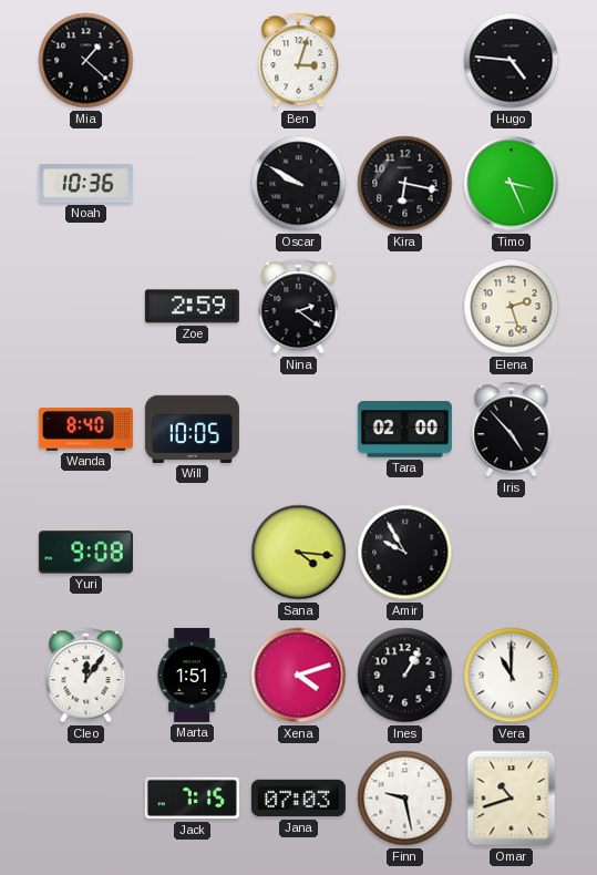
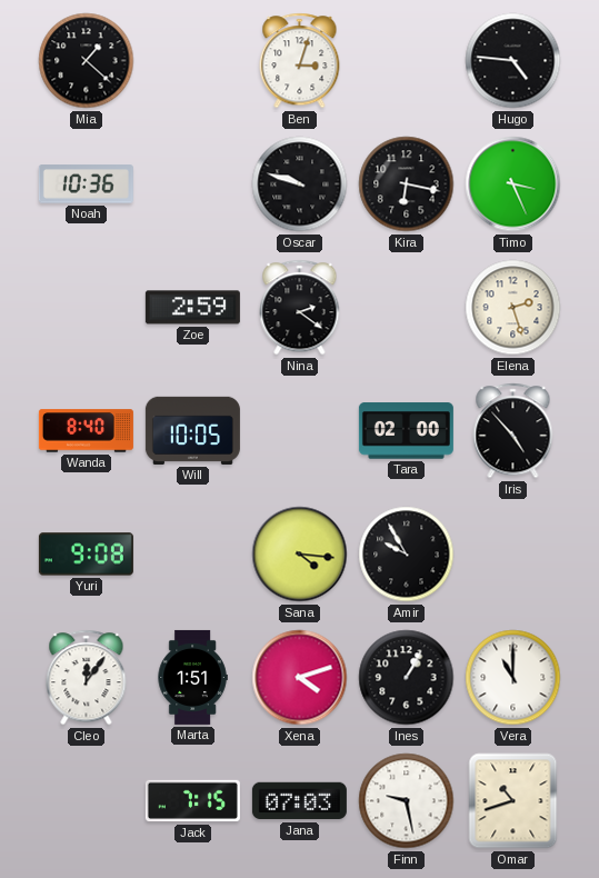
Oscar: 9:50 -> 9:48 (300, 184)
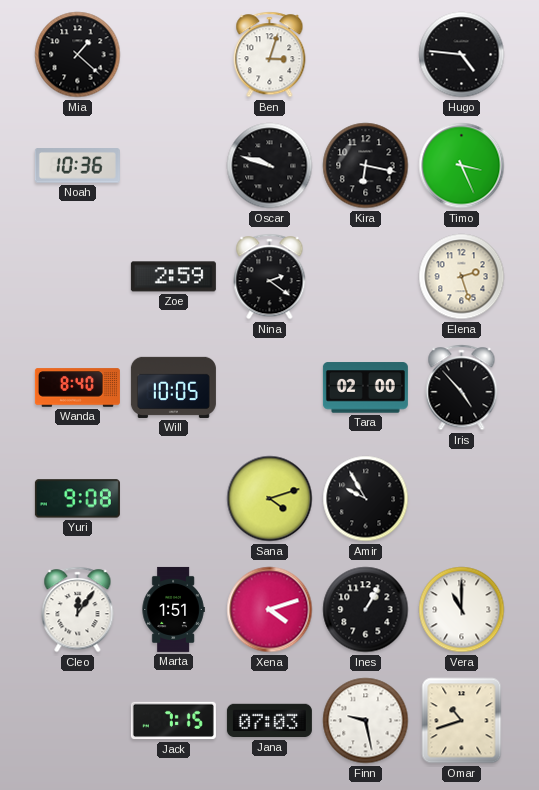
Sana: 4:16 -> 4:12 (270, 499)
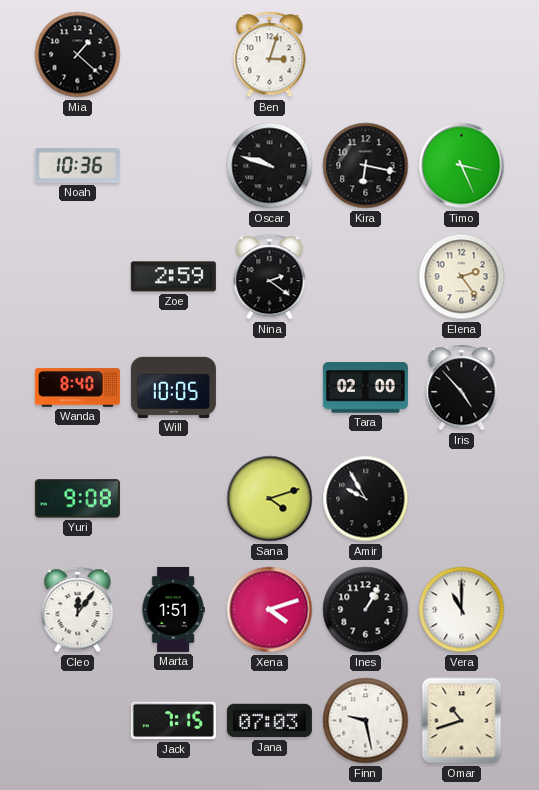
Hugo: 4:46 -> none (462, 55)
Elena: 2:27 -> 2:24 (462, 277)
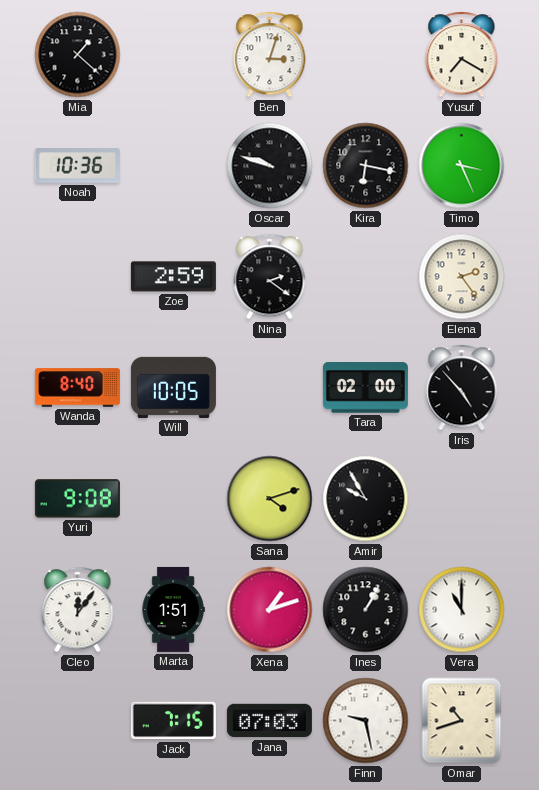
Yusuf: none -> 7:20 (462, 55)
Xena: 4:12 -> 1:12 (270, 610)
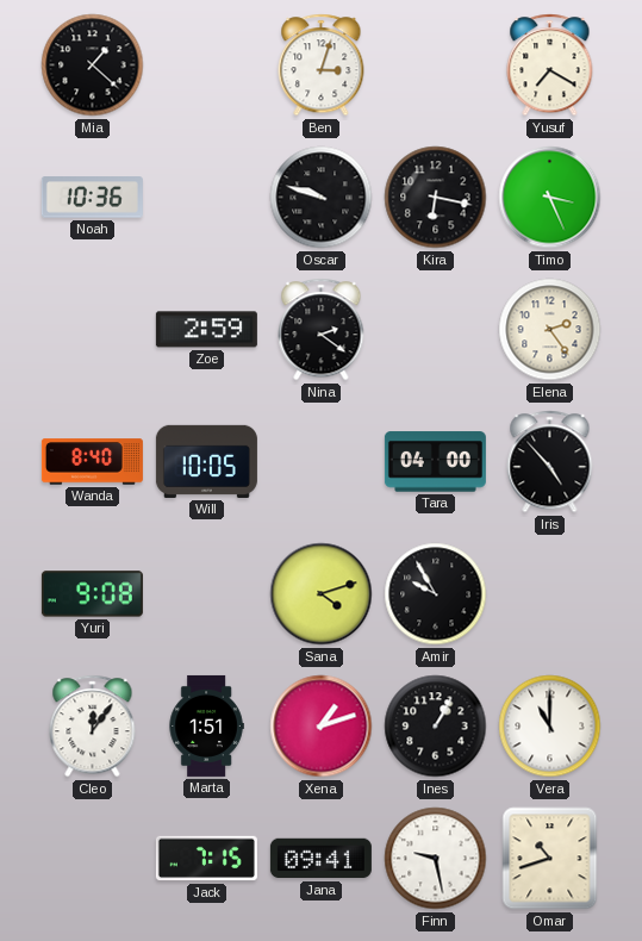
Tara: 02:00 -> 04:00 (435, 462)
Jana: 07:03 -> 09:41 (320, 859)
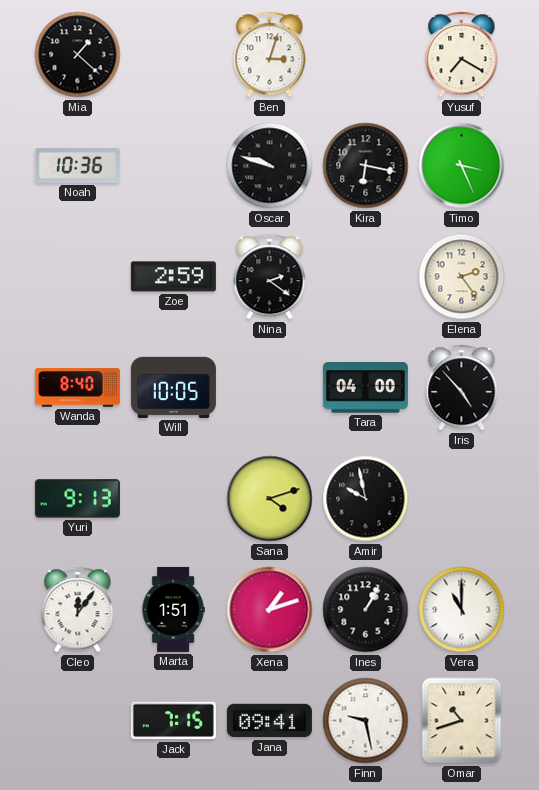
Yuri: 9:08 -> 9:13 (77, 499)
Amir: 9:55 -> 9:58 (366, 499)
